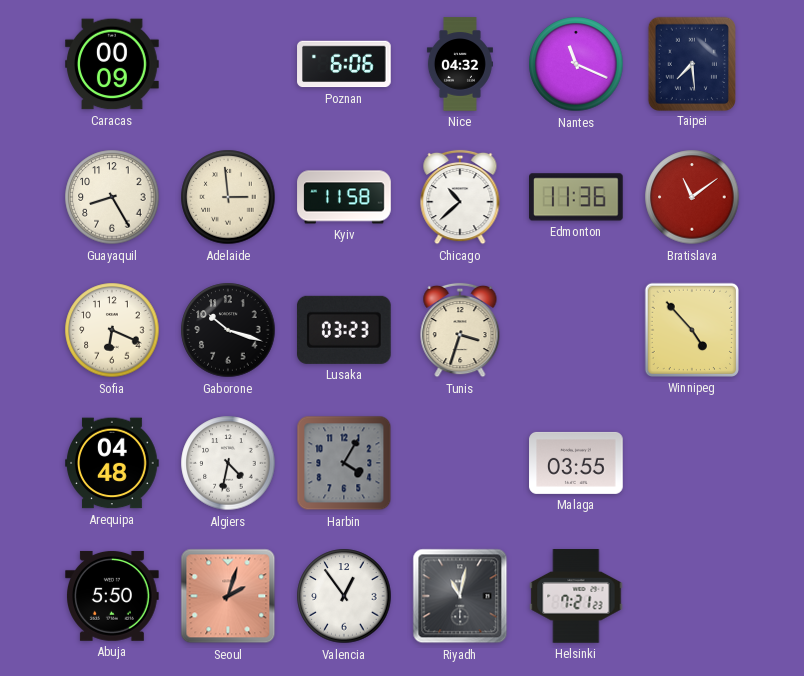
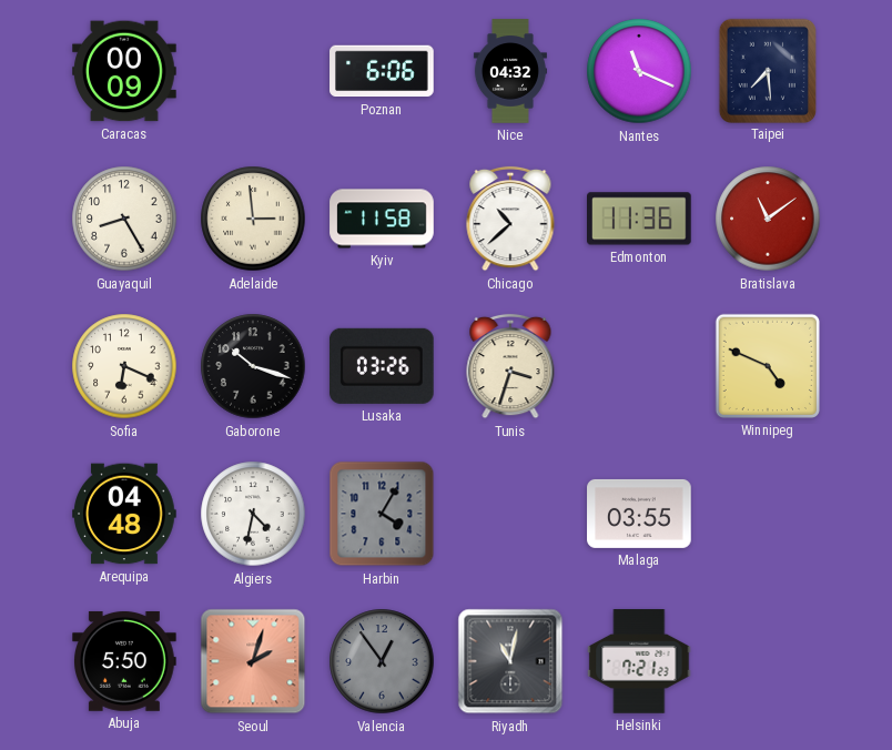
Lusaka: 03:23 -> 03:26 (382, 366)
Winnipeg: 4:53 -> 4:49 (768, 366)
Valencia dial: white -> grey (382, 661)
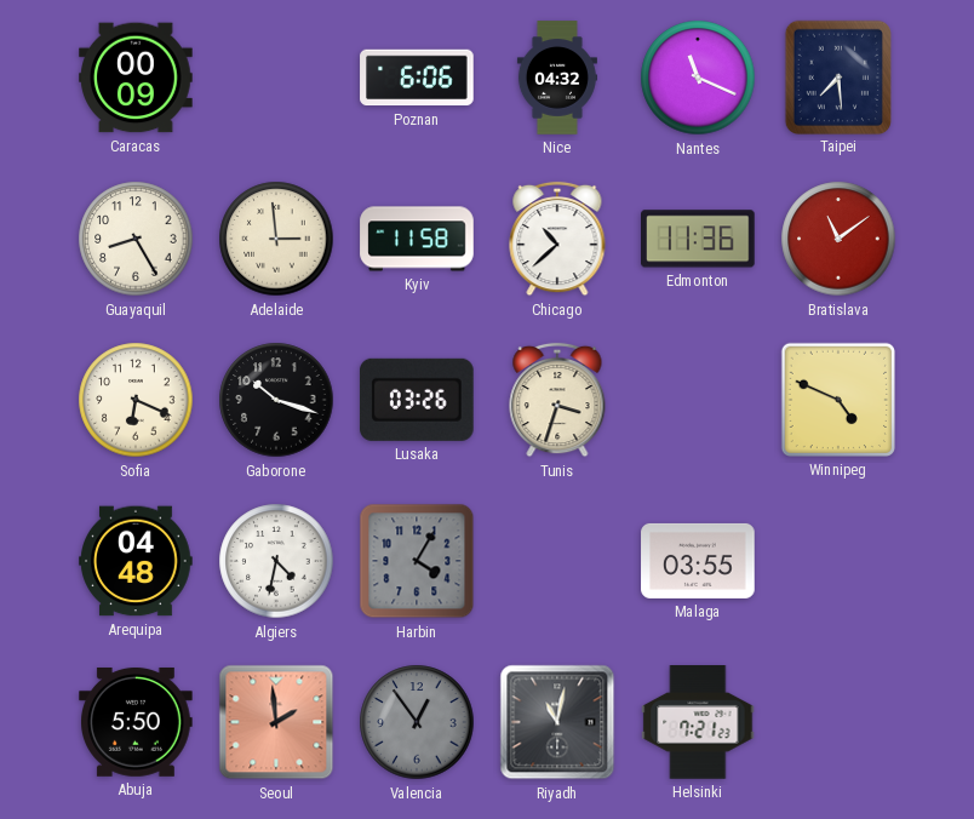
Seoul: 2:03 -> 1:59 (276, 722)
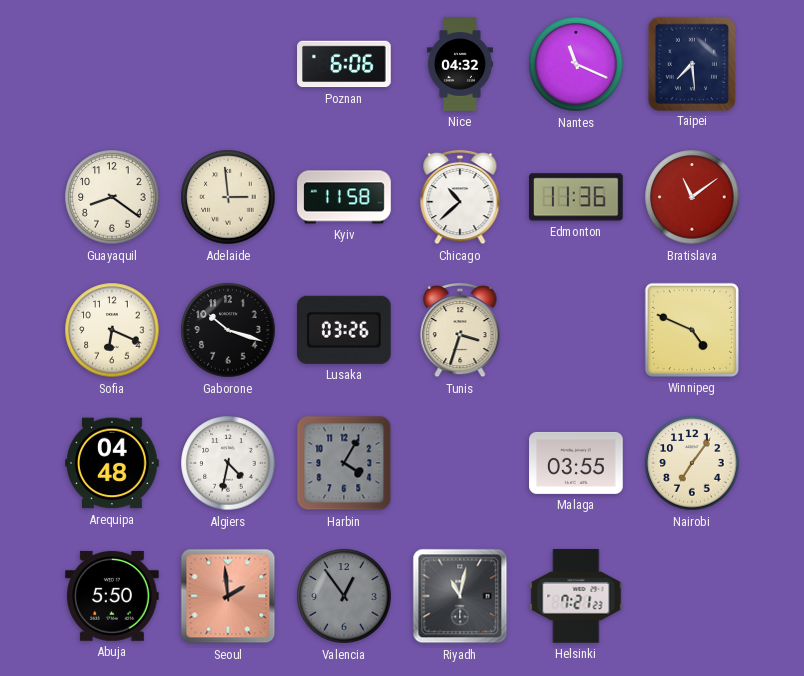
Caracas: 00:09 -> none (136, 78)
Guayaquil: 8:25 -> 8:21 (112, 197)
Nairobi: none -> 7:06 (692, 463)
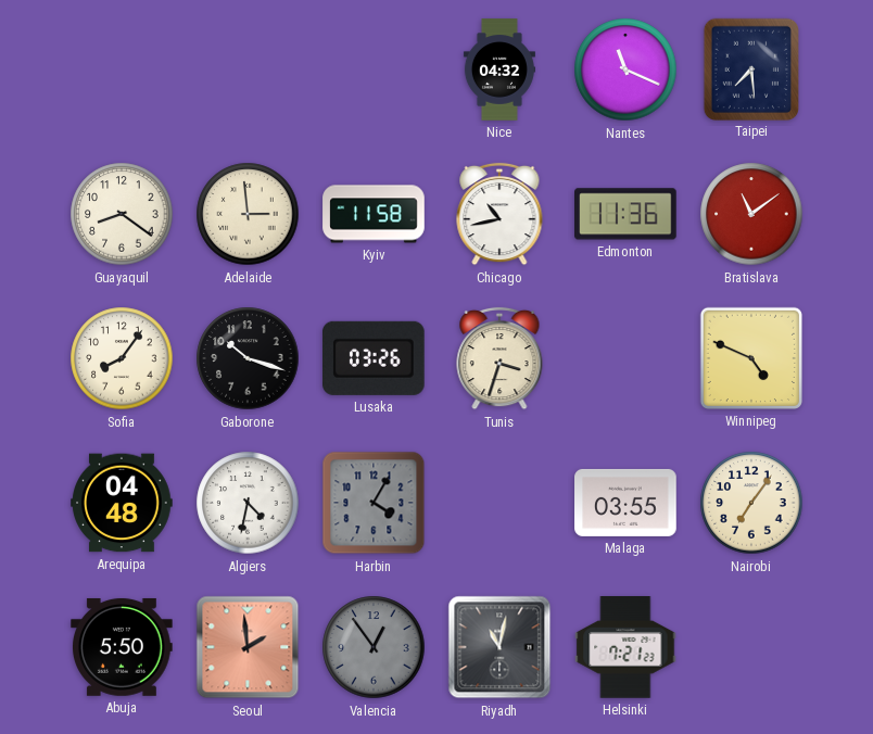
Poznan: 6:06 -> none (344, 64)
Chicago: 10:38 -> 10:43 (499, 214)
Sofia: 6:19 -> 8:06 (122, 358)
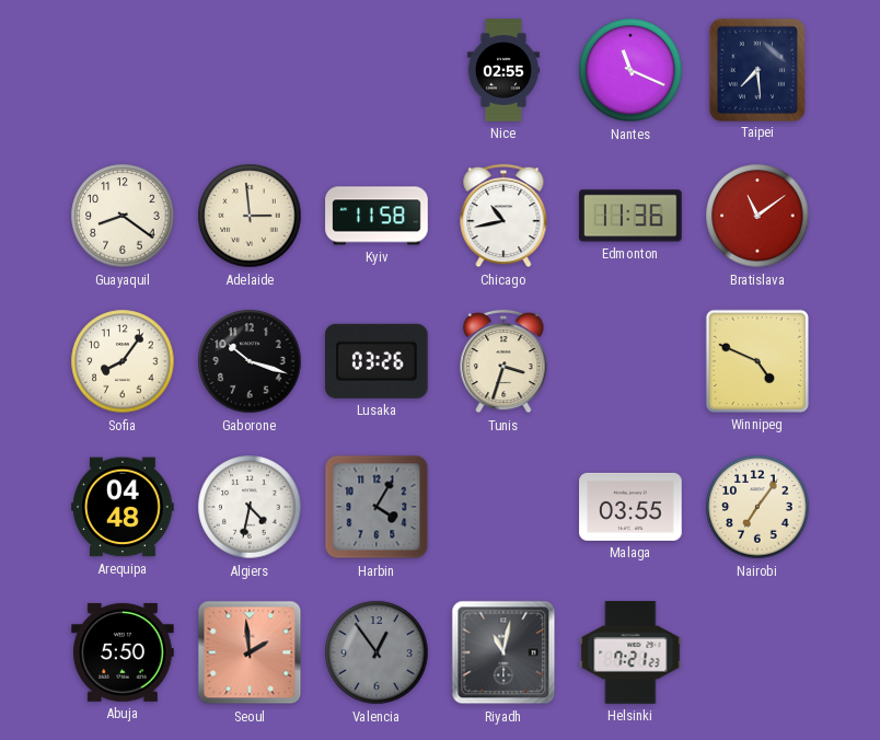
Nice: 04:32 -> 02:55 (503, 70)
